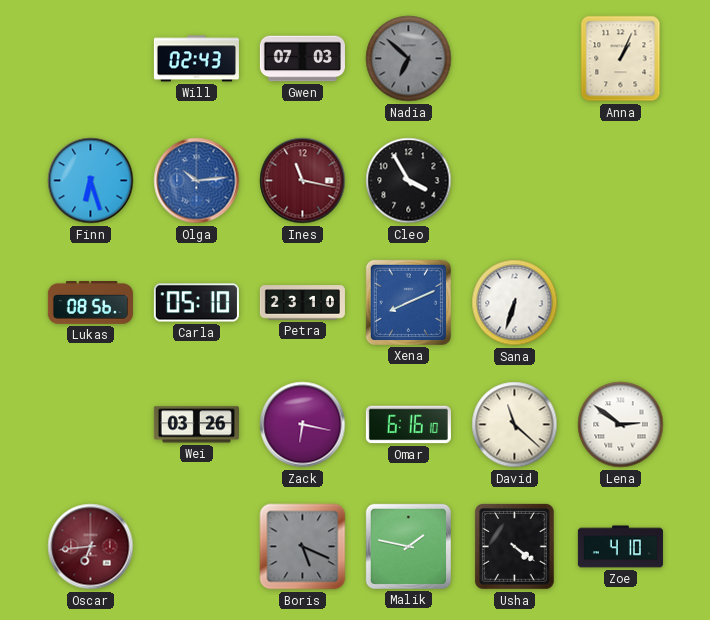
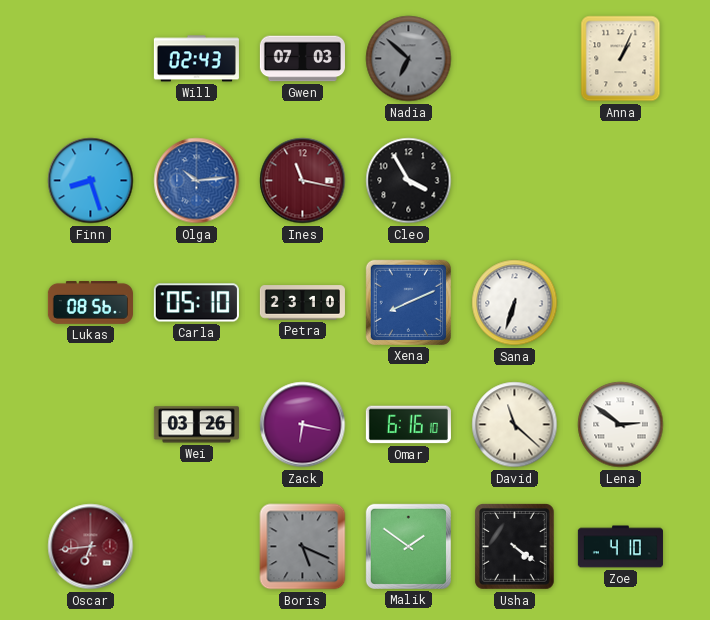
Finn: 6:27 -> 8:27 (91, 181)
Malik: 1:47 -> 1:51 (408, 546)
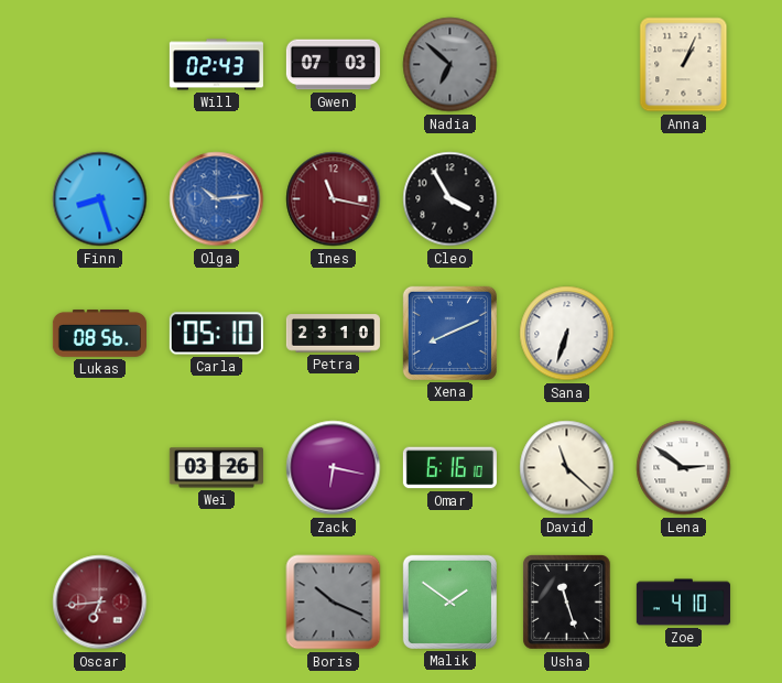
Boris: 5:19 -> 10:19 (334, 603)
Usha: 4:21 -> 11:27 (567, 603)
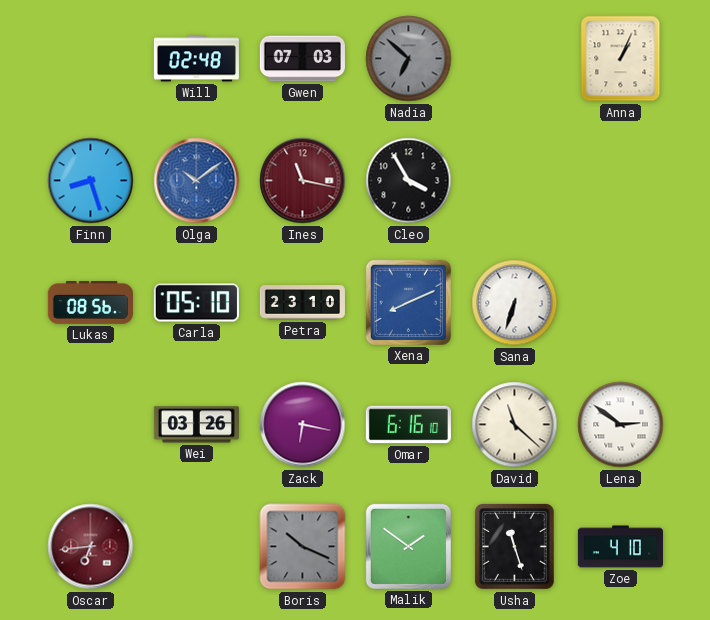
Will: 02:43 -> 02:48 (196, 59)
Olga: 10:14 -> 10:09 (197, 181)
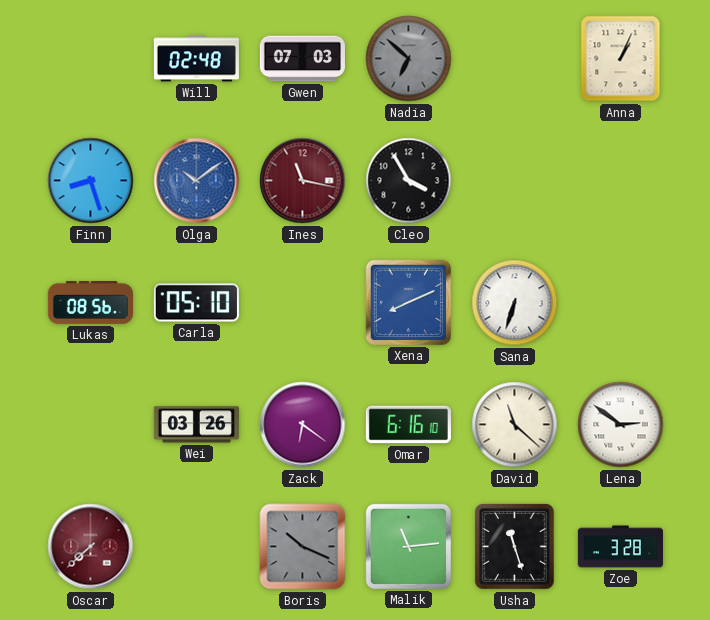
Petra: 23:10 -> none (302, 303)
Zack: 6:17 -> 6:21 (303, 425)
Oscar: 6:44 -> 7:38 (91, 547)
Malik: 1:51 -> 11:14 (408, 546)
Zoe: 4:10 -> 3:28 (620, 547)
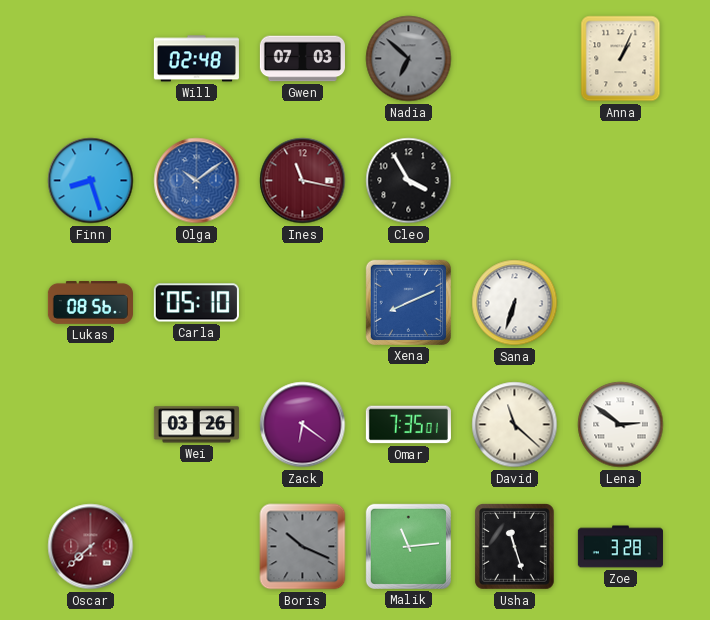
Omar: 6:16 -> 7:35 (408, 425)
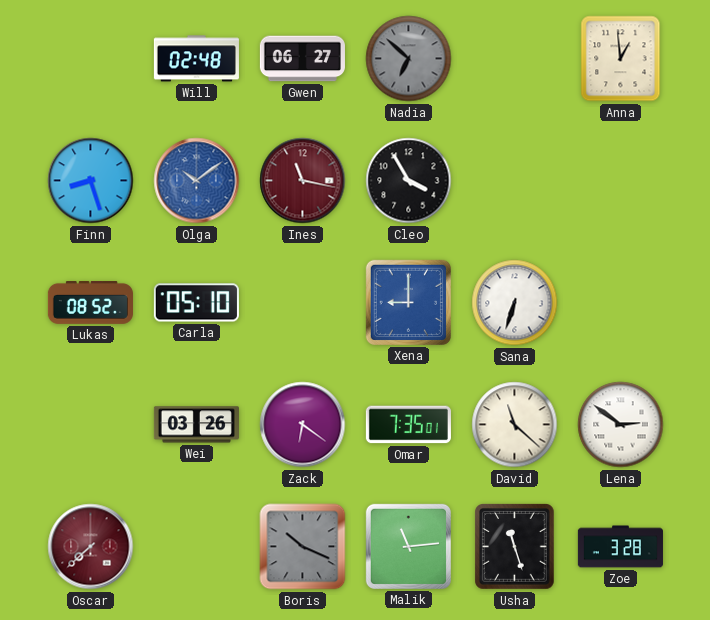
Gwen: 07:03 -> 06:27 (302, 59)
Anna: 1:04 -> 12:59 (621, 59)
Lukas: 08:56 -> 08:52 (90, 303)
Xena: 8:11 -> 9:00 (408, 302)
